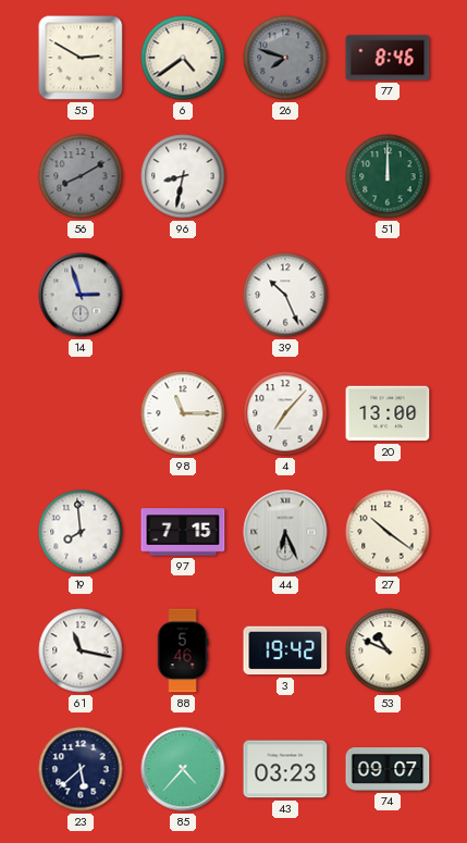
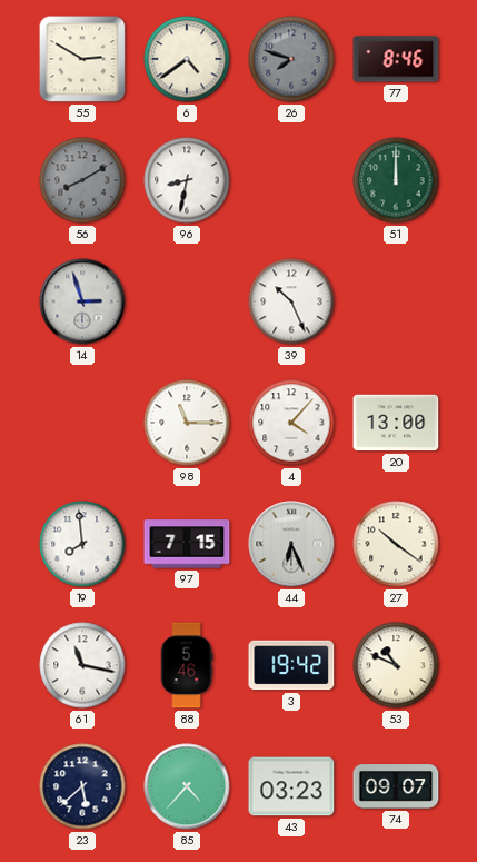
4: 7:07 -> 4:07 (291, 423)
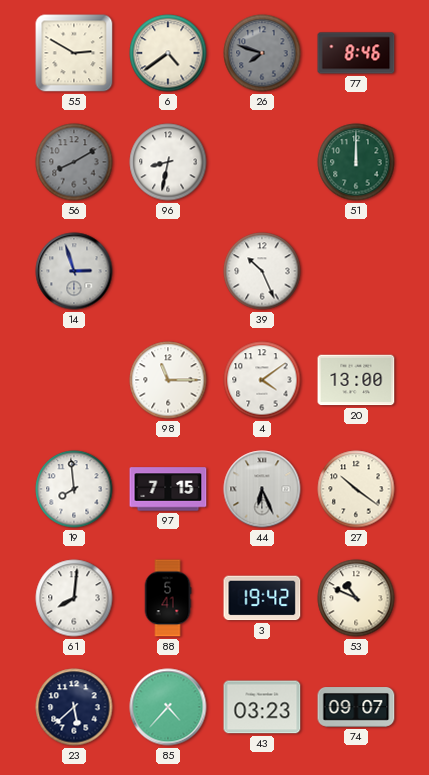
4: 4:07 -> 4:09 (262, 380)
61: 11:17 -> 8:01 (74, 598)
88: 5:46 -> 5:41 (168, 598)
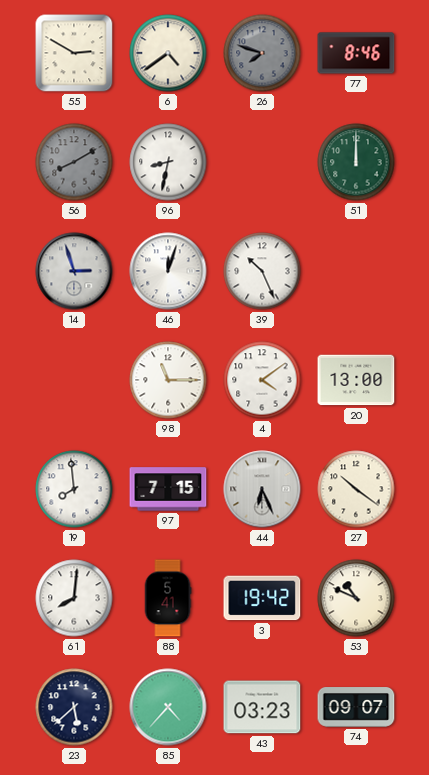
46: none -> 12:03 (168, 271)
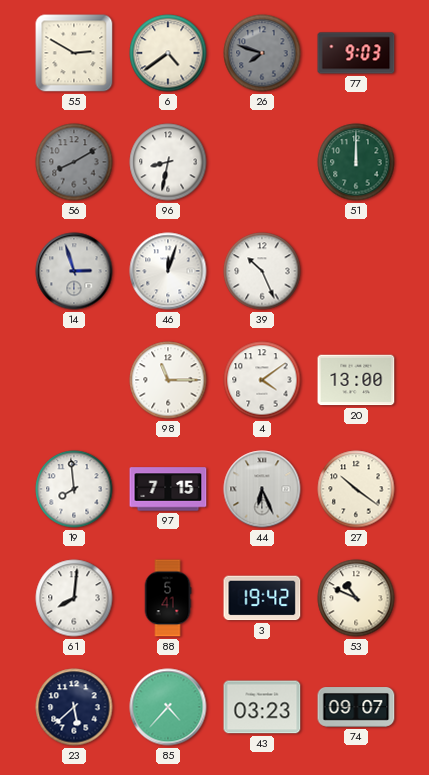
77: 8:46 -> 9:03 (356, 53)
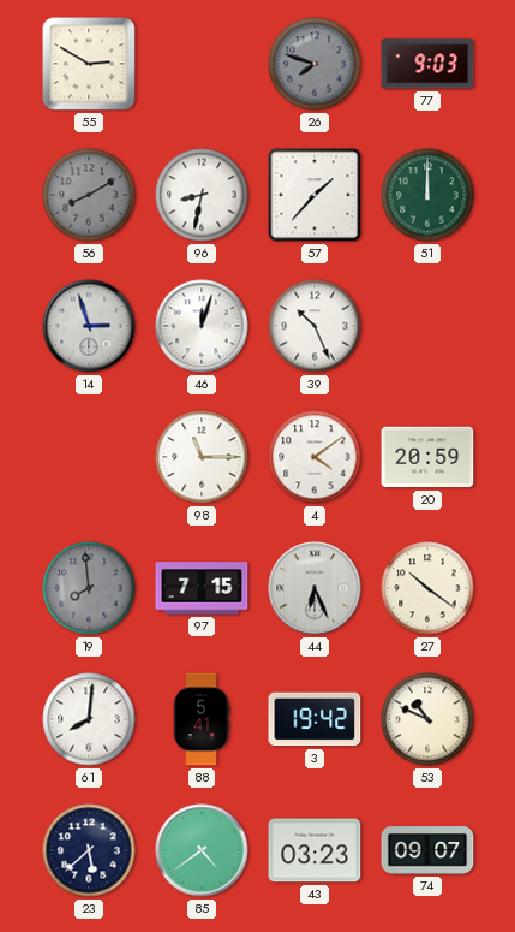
6: 4:39 -> none (168, 53)
57: none -> 1:37 (315, 195)
20: 13:00 -> 20:59 (427, 457)
19 dial: white -> grey (89, 588)
85: 4:37 -> 4:39 (202, 850)
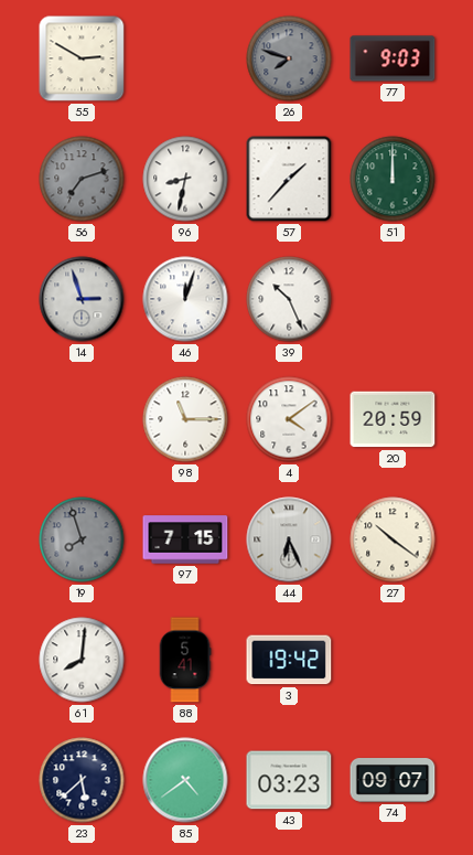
56: 8:10 -> 7:12 (82, 179)
19: 7:59 -> 7:57 (82, 539)
53: 10:49 -> none (427, 719)
